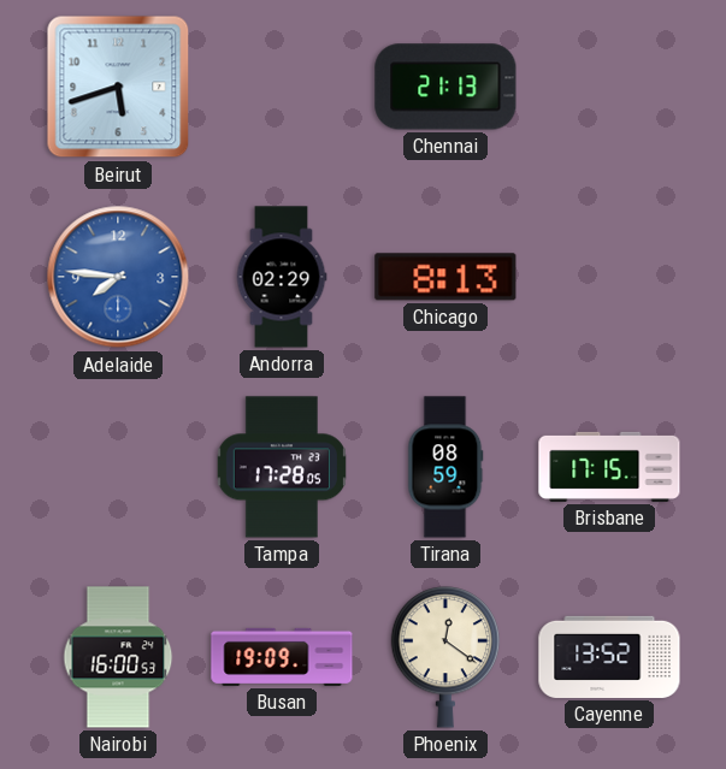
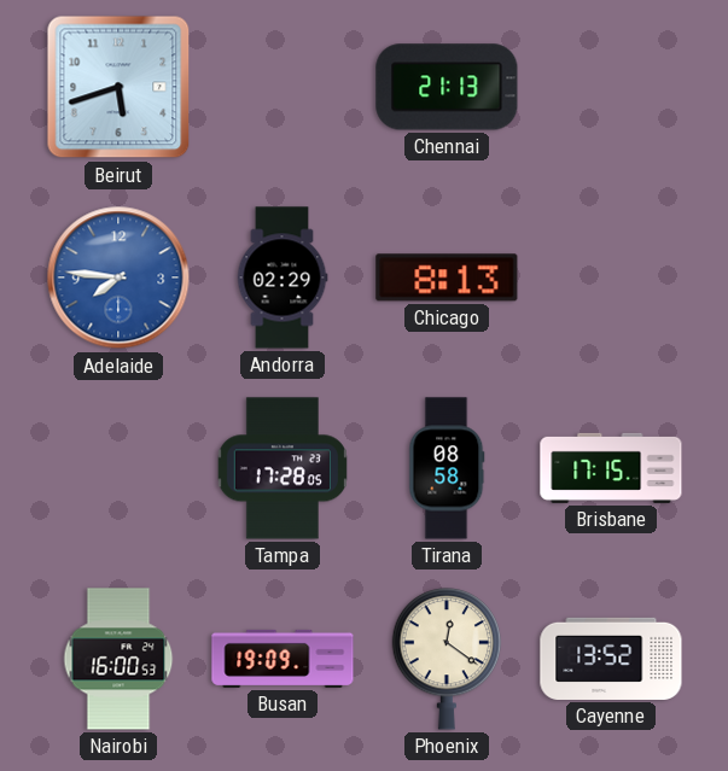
Tirana: 08:59 -> 08:58 (447, 468)
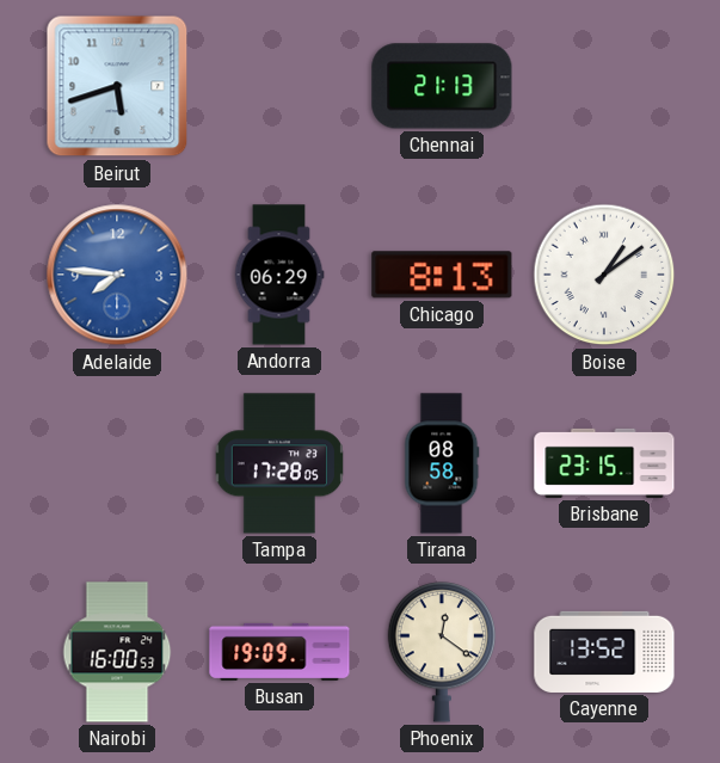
Andorra: 02:29 -> 06:29 (279, 275)
Boise: none -> 1:09 (604, 275)
Brisbane: 17:15 -> 23:15 (604, 463)
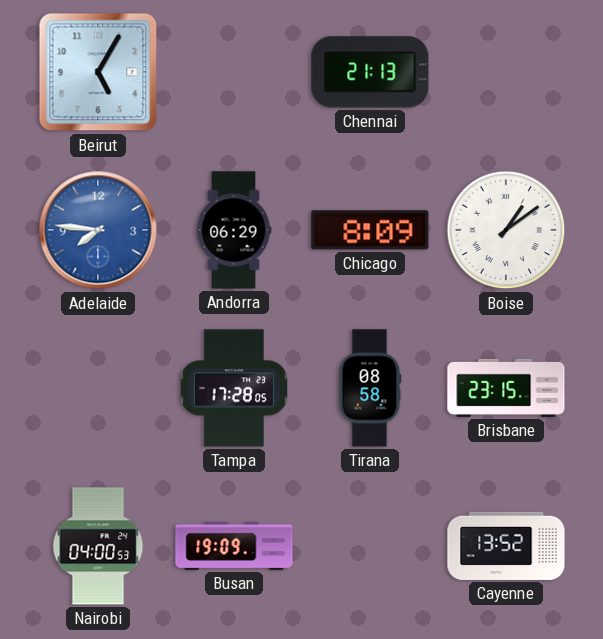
Beirut: 5:42 -> 5:05 (98, 72)
Chicago: 8:13 -> 8:09 (370, 230)
Nairobi: 16:00 -> 04:00 (98, 546)
Phoenix: 12:21 -> none (442, 652)
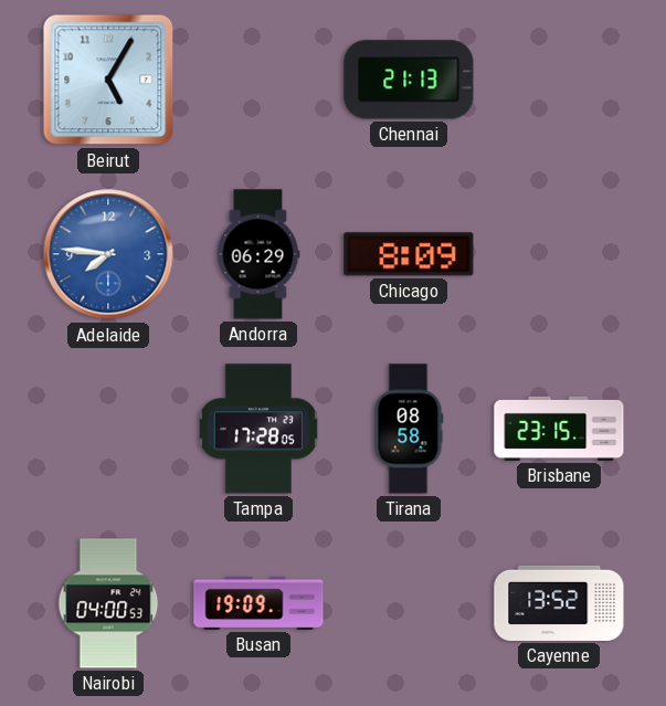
Boise: 1:09 -> none (506, 230)
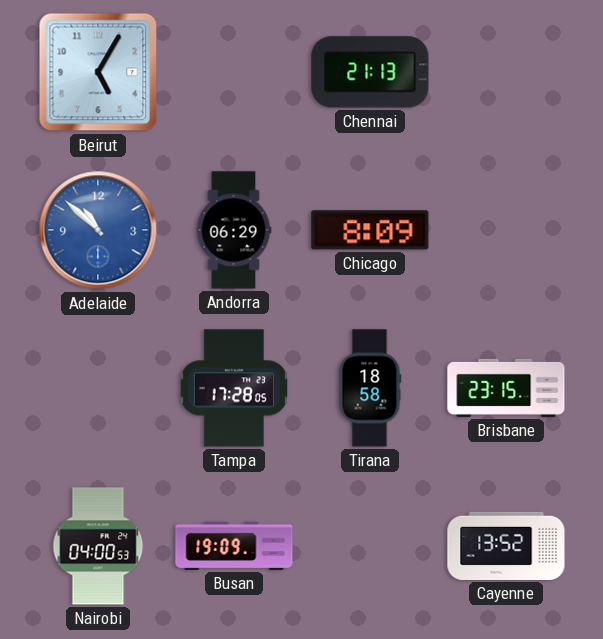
Adelaide: 7:46 -> 10:52 (98, 230)
Tirana: 08:58 -> 18:58 (370, 388)
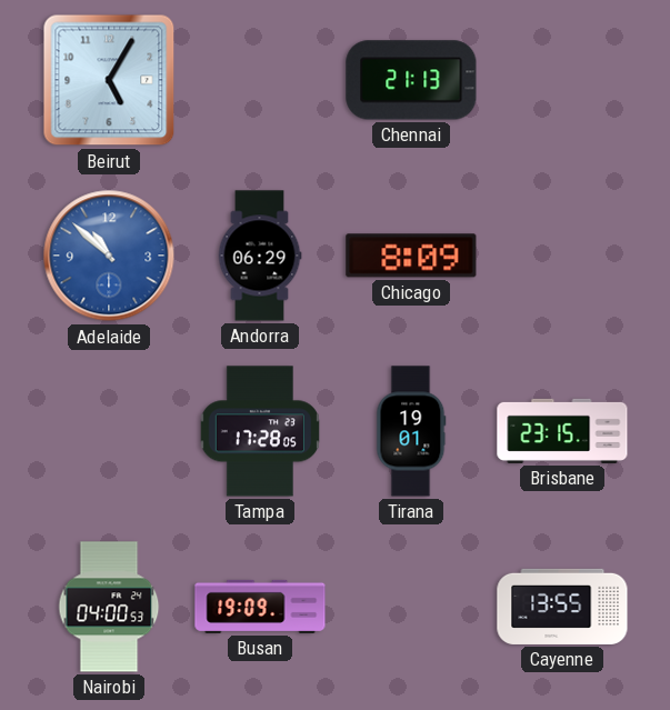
Tirana: 18:58 -> 19:01 (411, 431)
Cayenne: 13:52 -> 13:55 (562, 607)
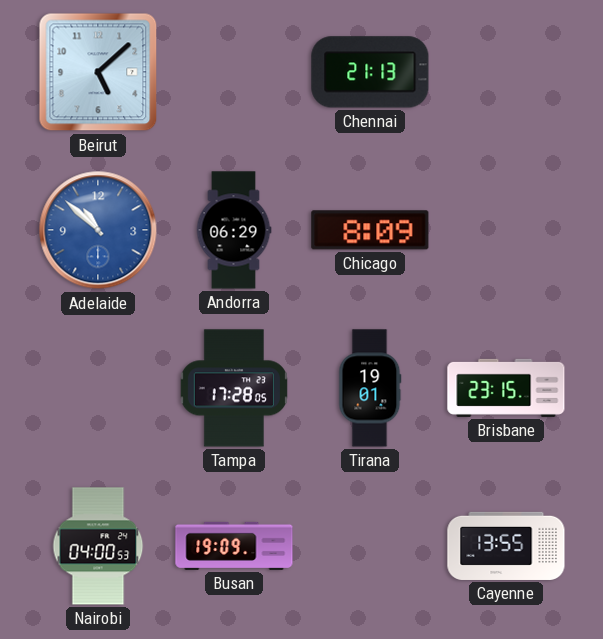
Beirut: 5:05 -> 5:08 (98, 72)
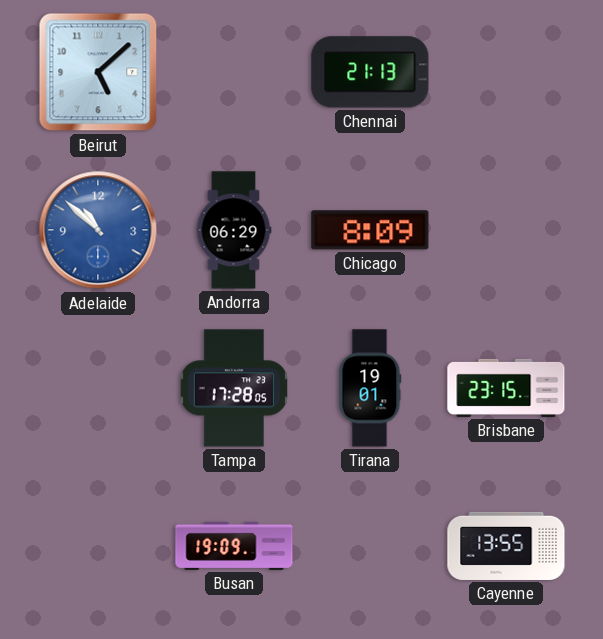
Nairobi: 04:00 -> none (98, 546)
